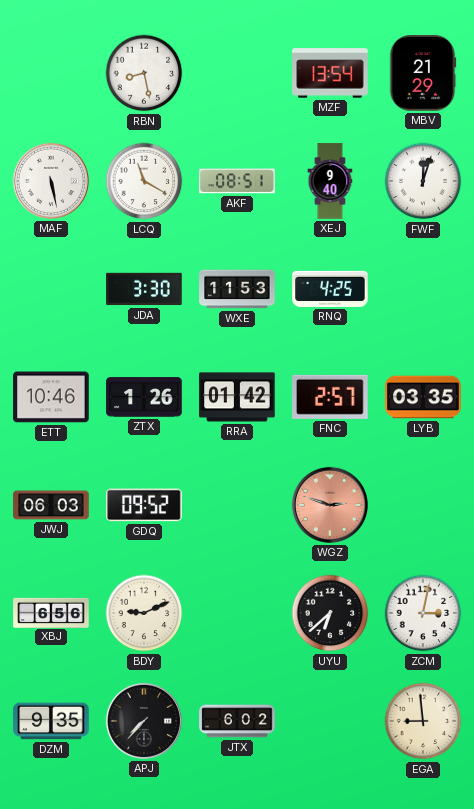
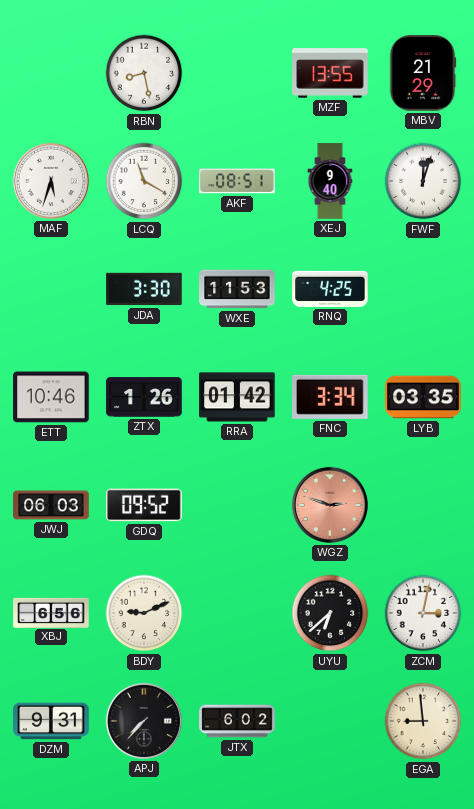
MZF: 13:54 -> 13:55 (330, 73)
MAF: 5:28 -> 5:33 (51, 181)
FNC: 2:57 -> 3:34 (331, 397)
DZM: 9:35 -> 9:31 (51, 721)
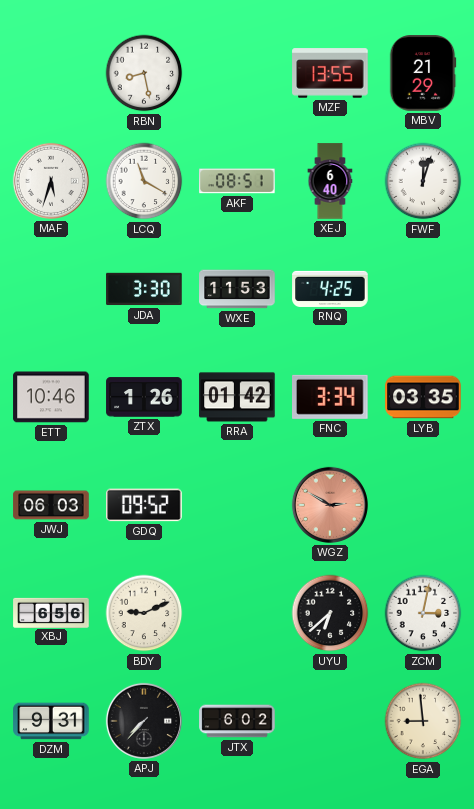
XEJ: 9:40 -> 6:40 (330, 181)
WGZ: 2:48 -> 2:50 (330, 505)
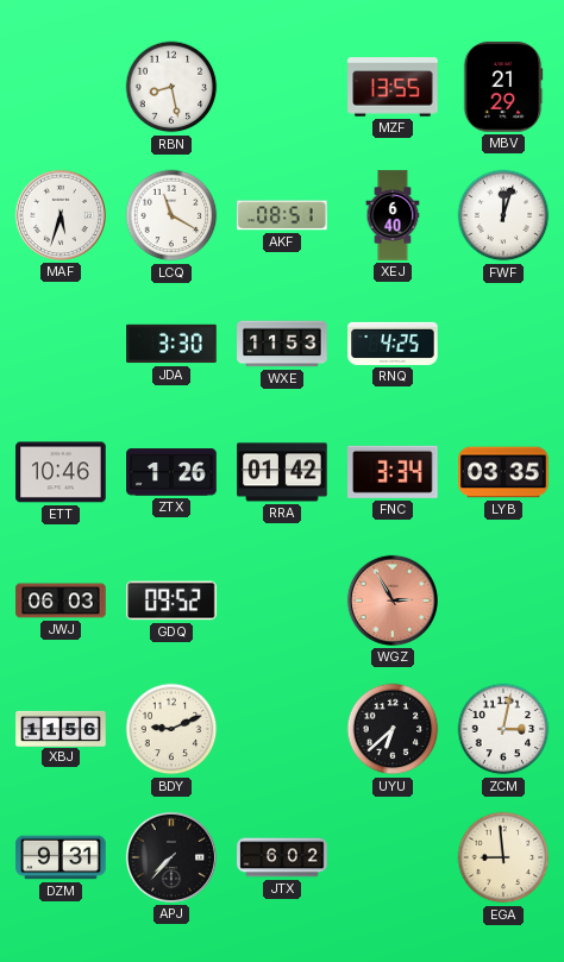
WGZ: 2:50 -> 2:55 (393, 601)
XBJ: 6:56 -> 11:56 (61, 728)
